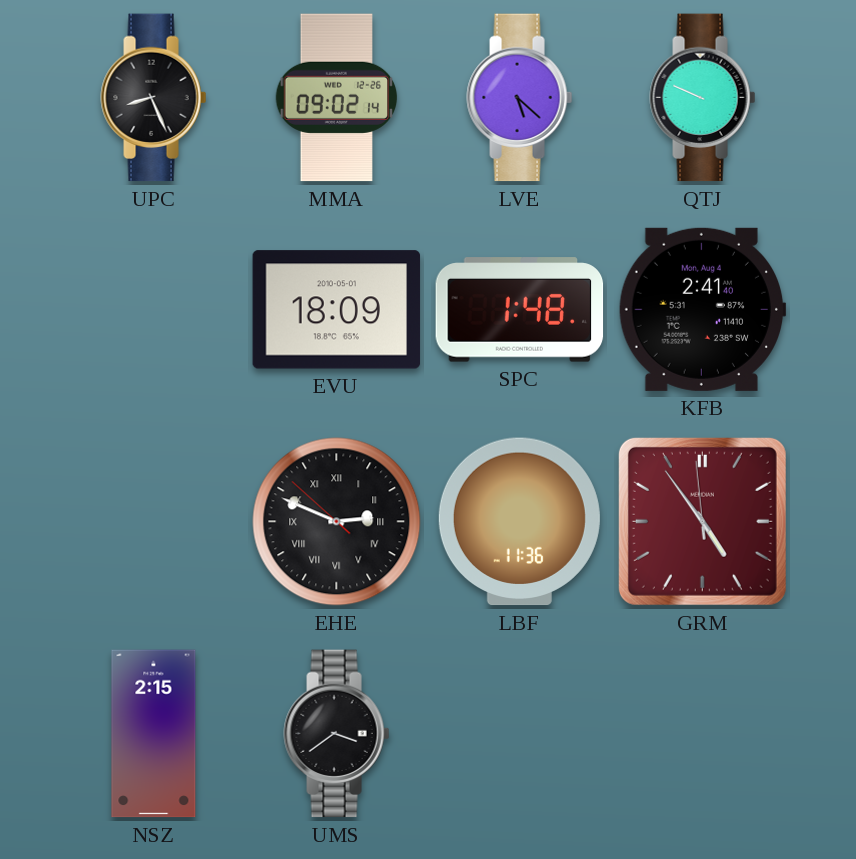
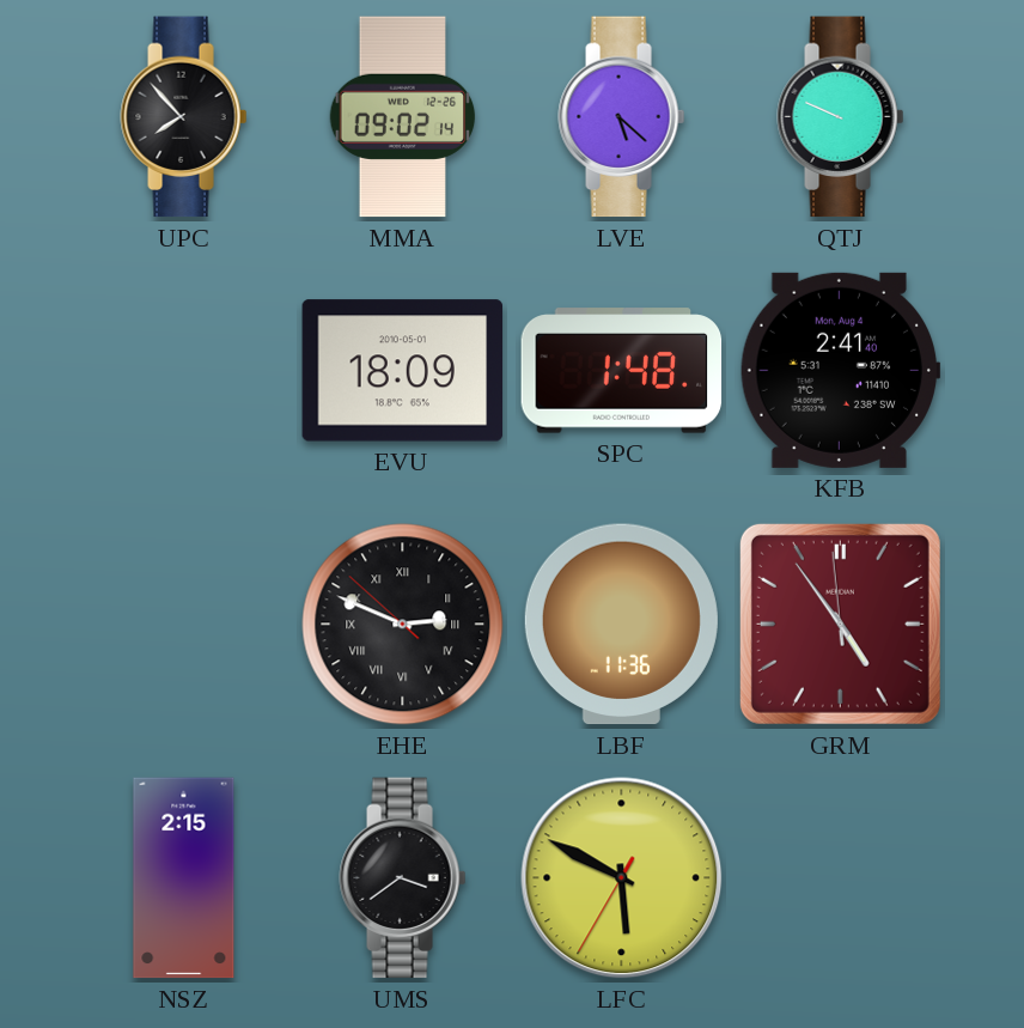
UPC: 8:26 -> 7:53 (184, 117)
LFC: none -> 5:49 (622, 878)
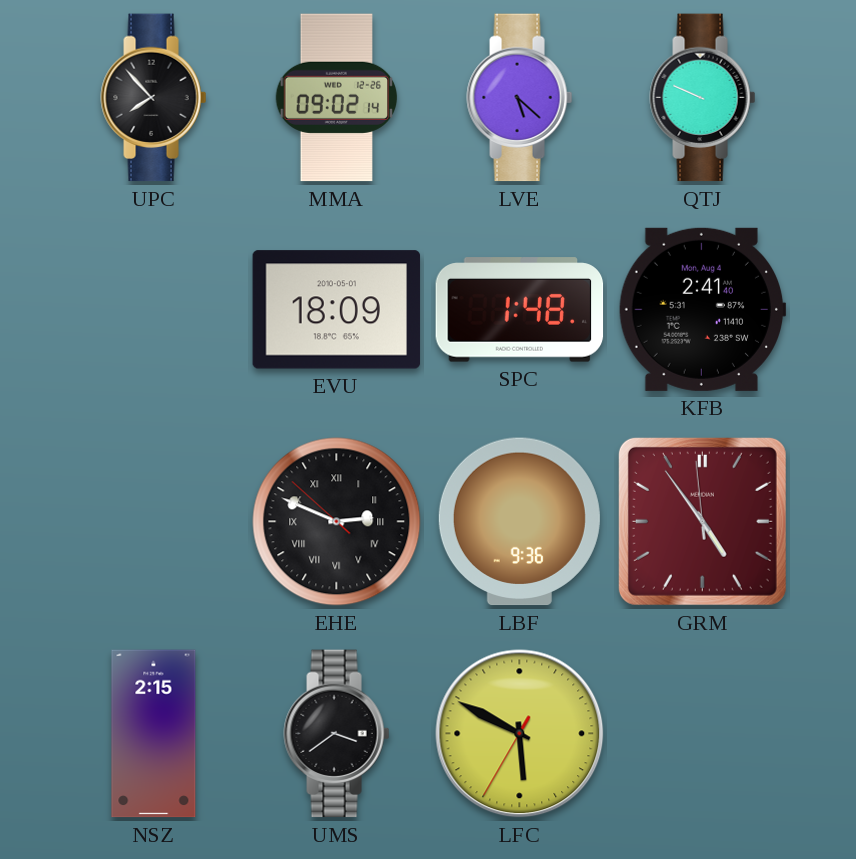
LBF: 11:36 -> 9:36 (519, 522)
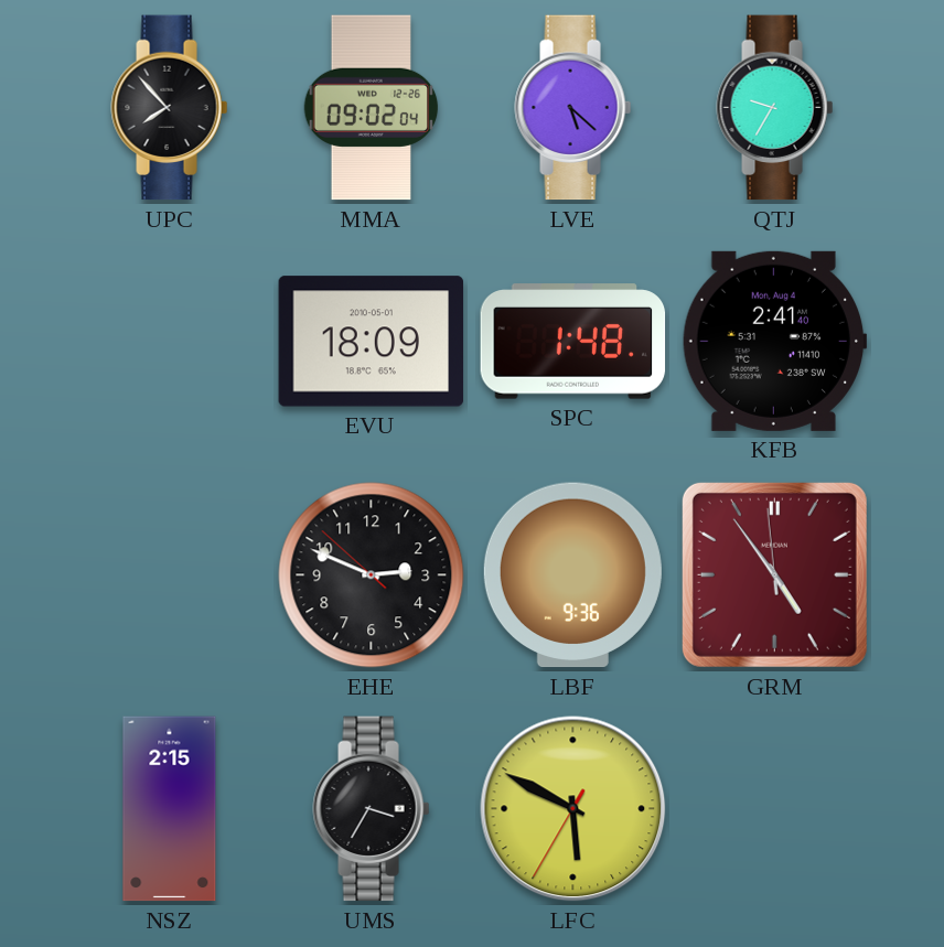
MMA: 09:02:14 -> 09:02:04 (372, 108)
QTJ: 9:49 -> 9:35 (775, 108)
EHE numerals: Roman -> Arabic (372, 575)
UMS: 3:39 -> 3:35 (372, 809)
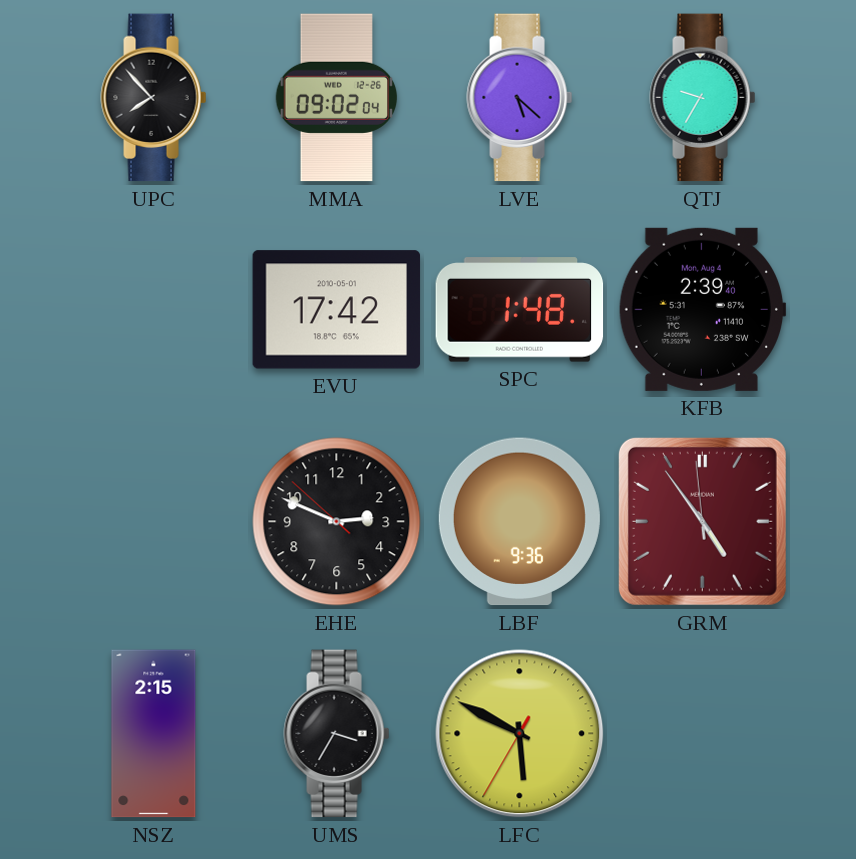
EVU: 18:09 -> 17:42 (337, 310)
KFB: 2:41 -> 2:39 (702, 309)
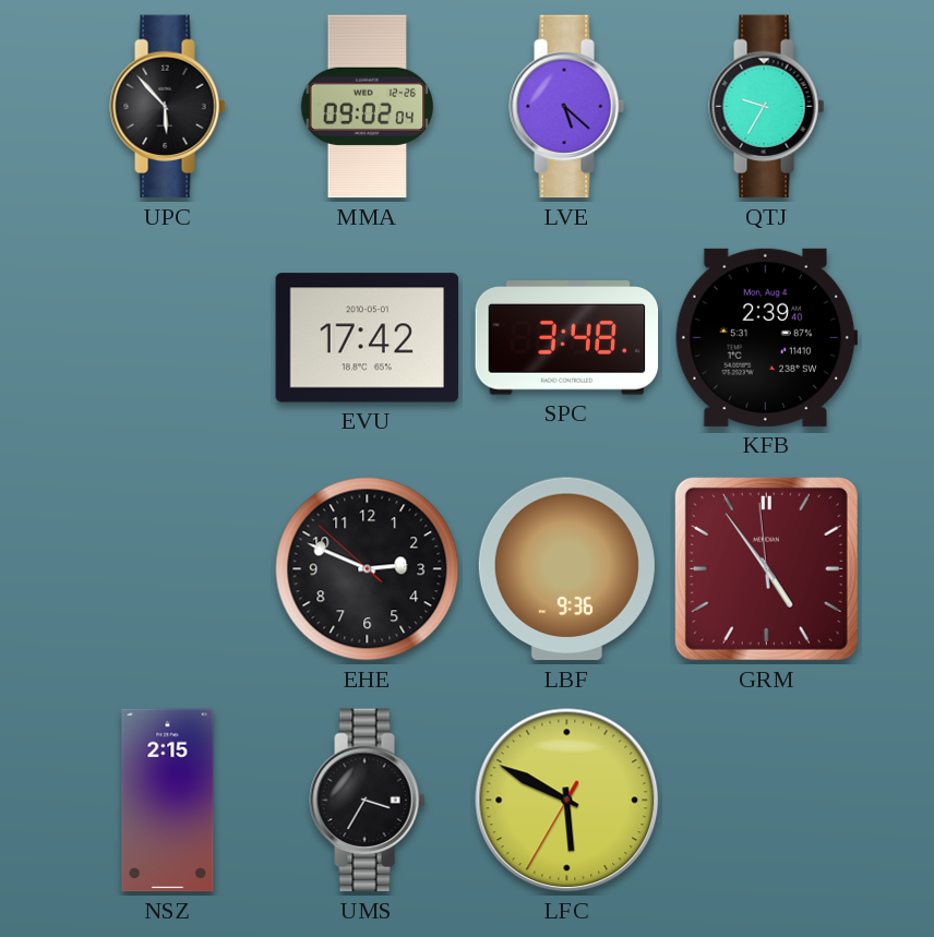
UPC: 7:53 -> 5:53 (168, 107)
SPC: 1:48 -> 3:48 (567, 338)
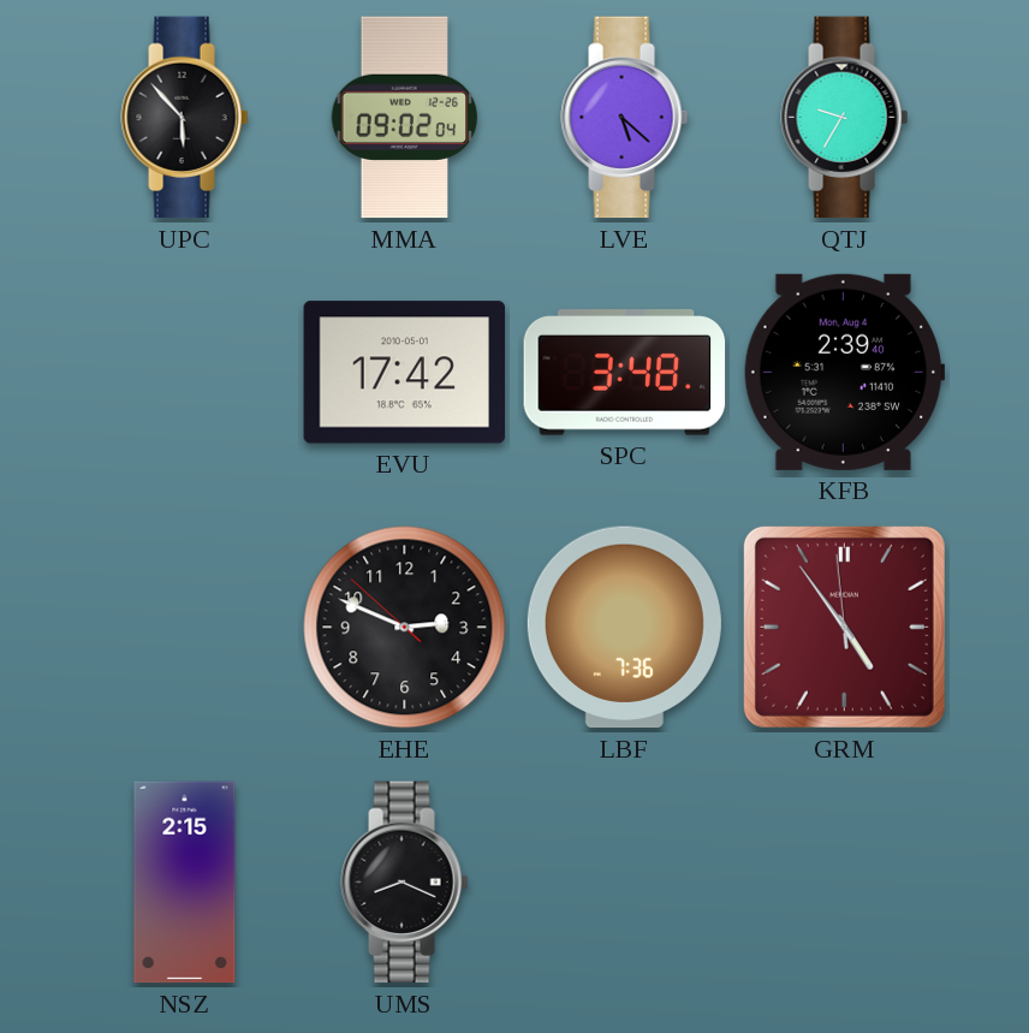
LBF: 9:36 -> 7:36 (624, 628)
UMS: 3:35 -> 8:19 (405, 883)
LFC: 5:49 -> none (567, 801)
